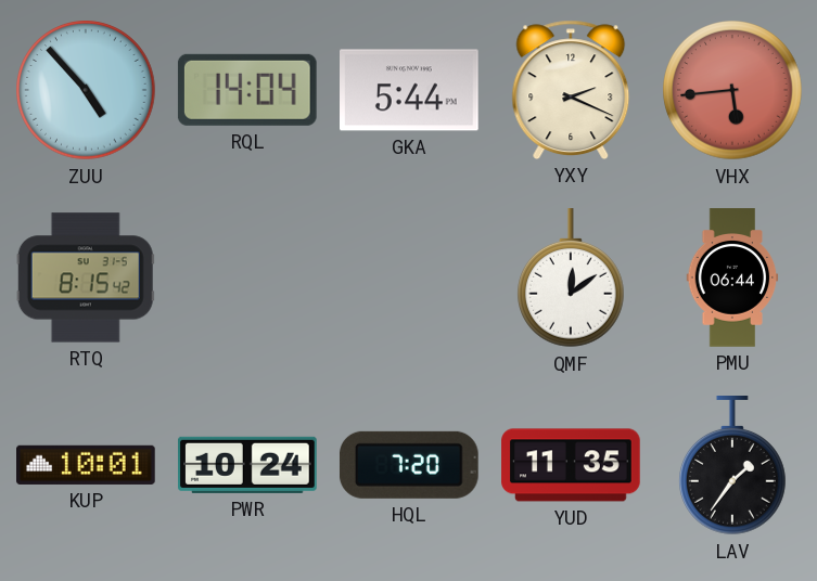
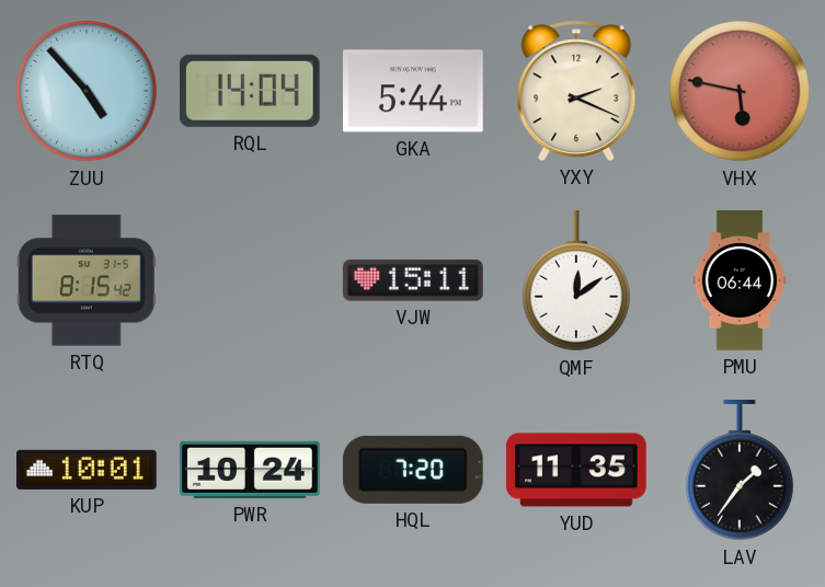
VHX: 5:44 -> 5:47 (740, 91)
VJW: none -> 15:11 (414, 280)
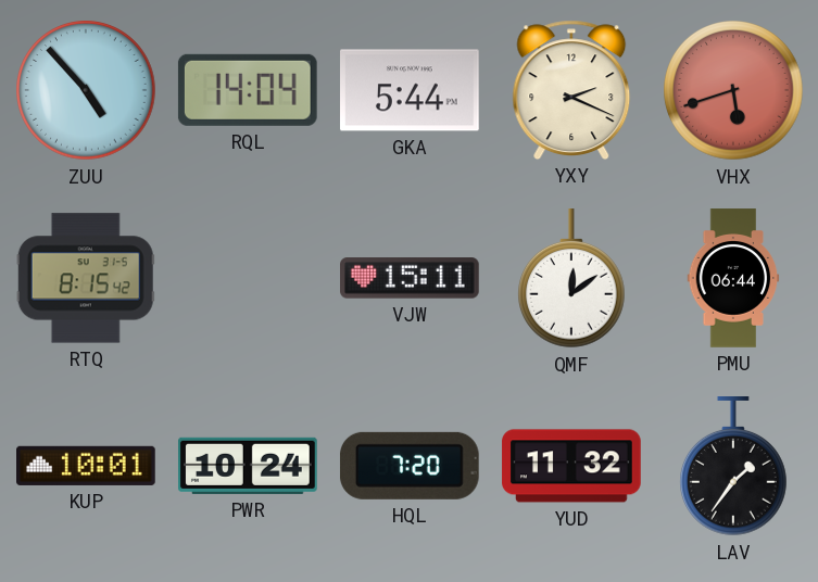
VHX: 5:47 -> 5:42 (733, 90)
YUD: 11:35 -> 11:32 (571, 466)
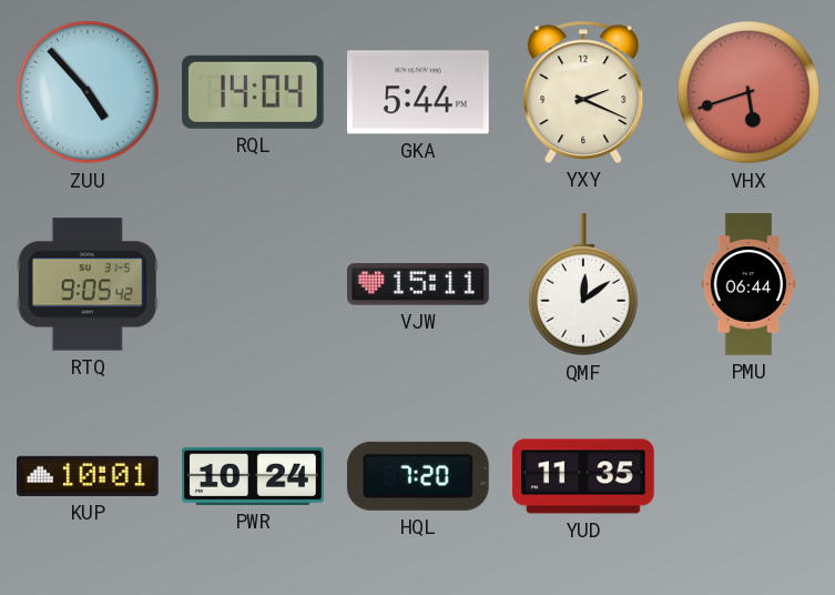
RTQ: 8:15 -> 9:05 (88, 284)
YUD: 11:32 -> 11:35 (583, 476)
LAV: 1:36 -> none (734, 467)
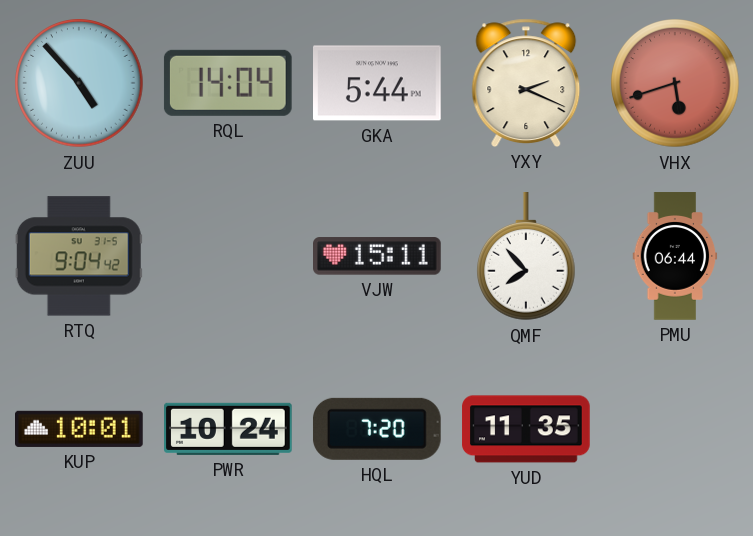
RTQ: 9:05 -> 9:04 (79, 256)
QMF: 12:09 -> 7:53 (527, 257)
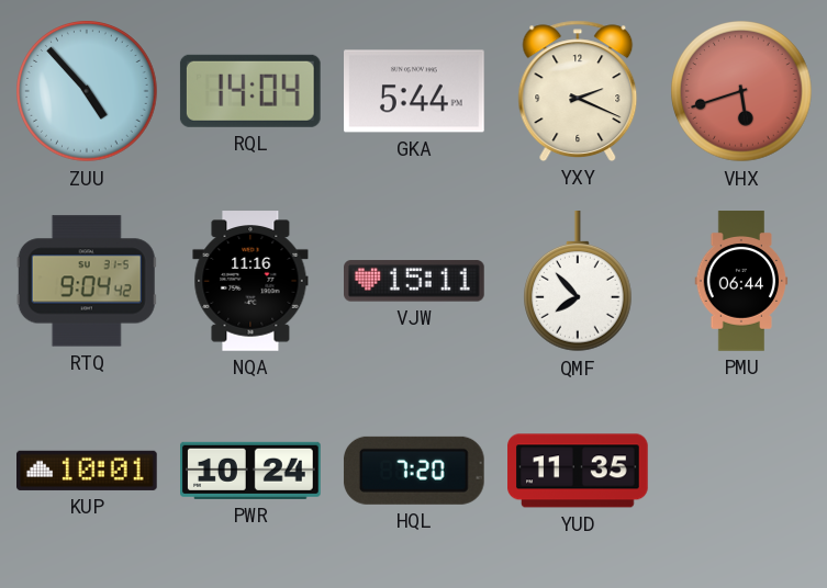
NQA: none -> 11:16 (250, 281)
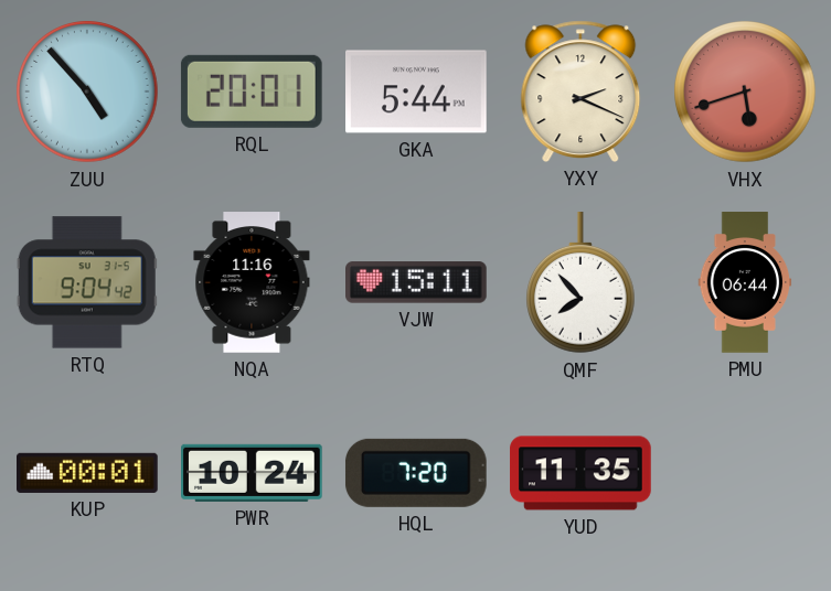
RQL: 14:04 -> 20:01 (252, 92)
KUP: 10:01 -> 00:01 (88, 473)
